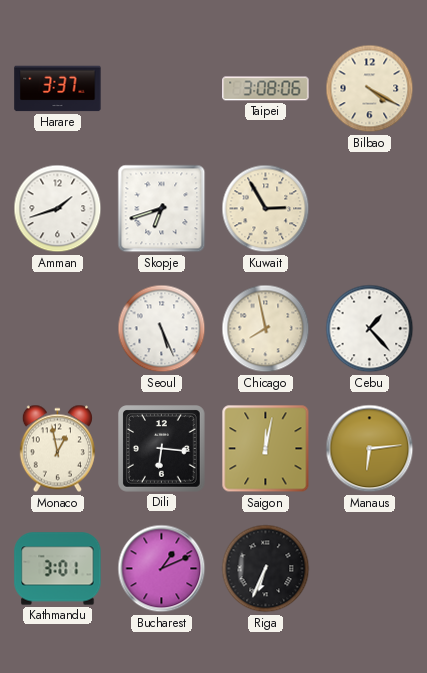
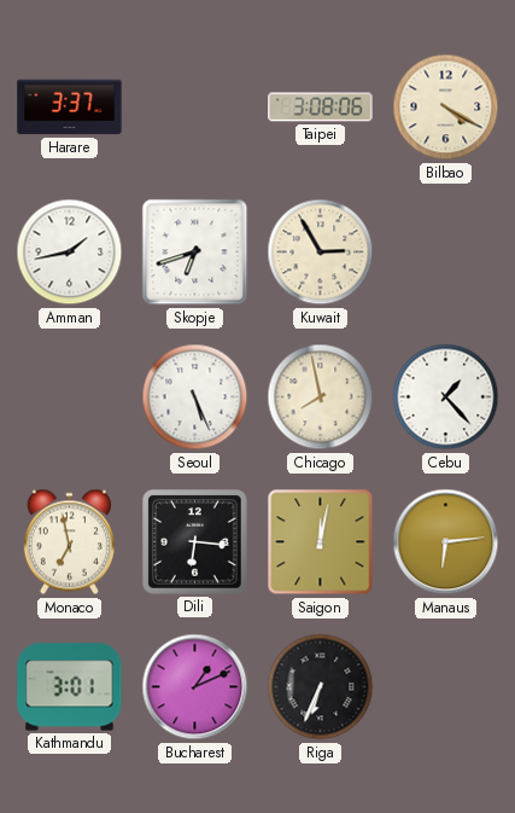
Amman: 1:42 -> 1:43 (70, 252)
Monaco: 12:58 -> 6:58 (69, 542)
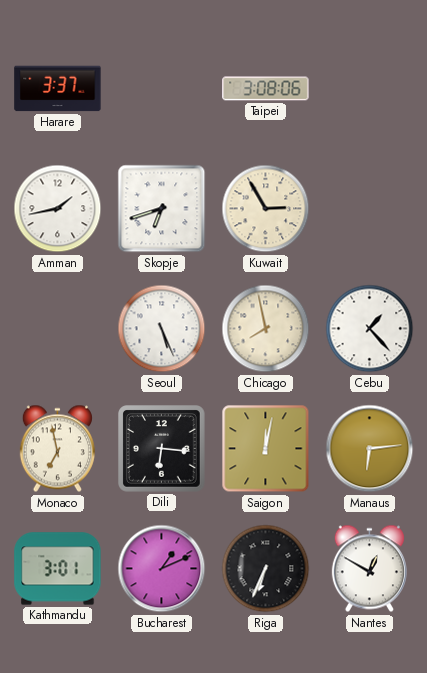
Bilbao: 4:20 -> none (446, 108)
Nantes: none -> 12:50 (369, 569)
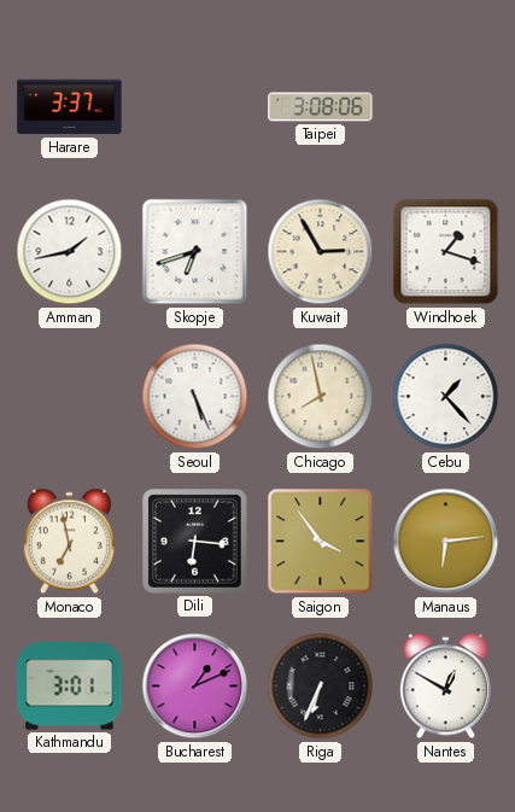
Windhoek: none -> 1:18 (446, 252)
Saigon: 12:02 -> 3:54 (321, 542)
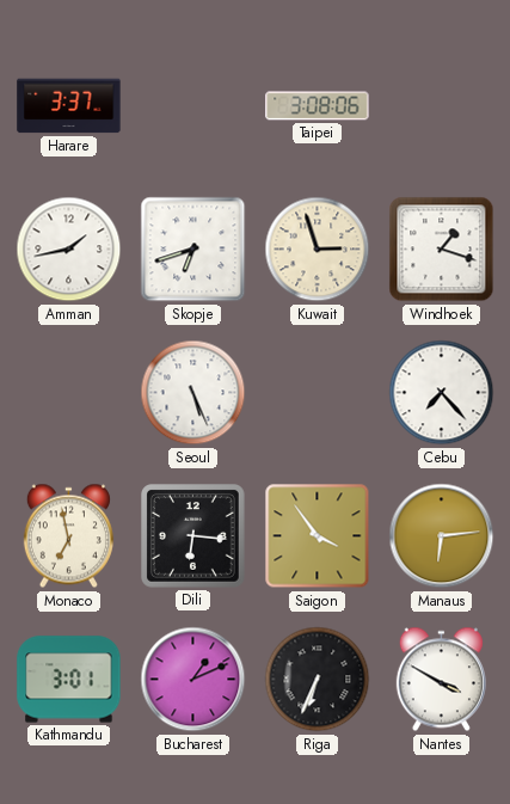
Kuwait: 2:55 -> 2:57 (318, 250)
Chicago: 7:58 -> none (321, 397)
Cebu: 1:23 -> 7:23 (442, 393)
Nantes: 12:50 -> 3:50 (441, 680)
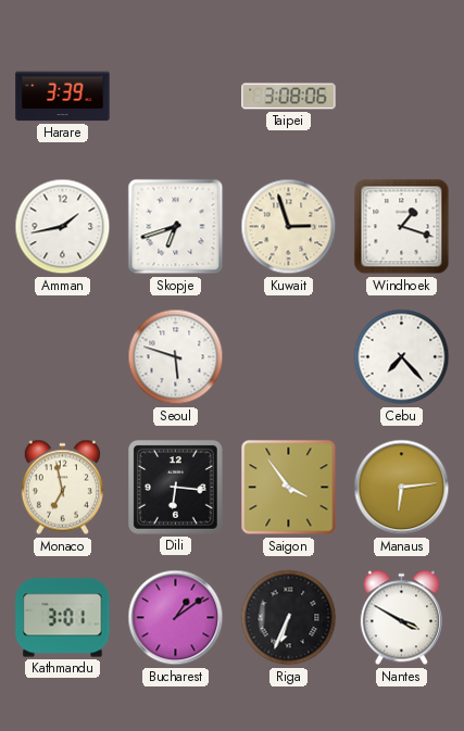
Harare: 3:37 -> 3:39 (63, 97)
Seoul: 5:26 -> 5:48 (176, 357)
Bucharest: 1:11 -> 1:09 (176, 618)
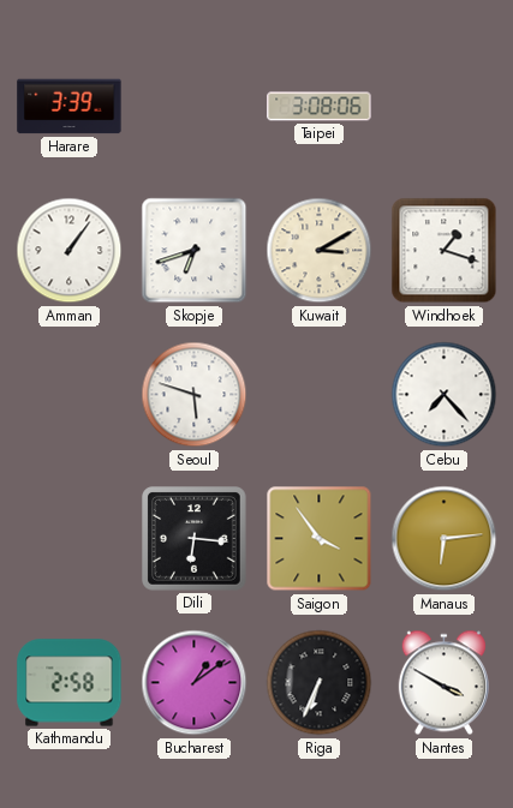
Amman: 1:43 -> 1:06 (70, 251)
Kuwait: 2:57 -> 3:10 (320, 251)
Monaco: 6:58 -> none (62, 488)
Kathmandu: 3:01 -> 2:58 (70, 683)
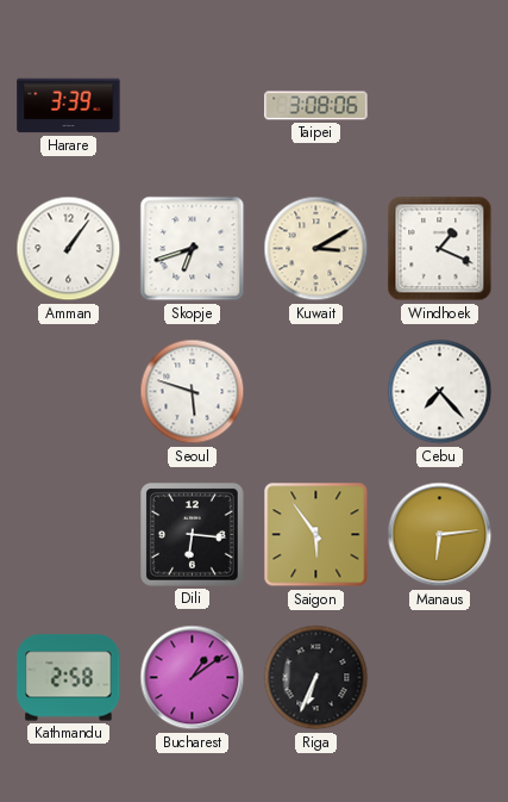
Windhoek: 1:18 -> 1:19 (440, 249)
Saigon: 3:54 -> 5:54 (316, 535)
Nantes: 3:50 -> none (443, 683)
